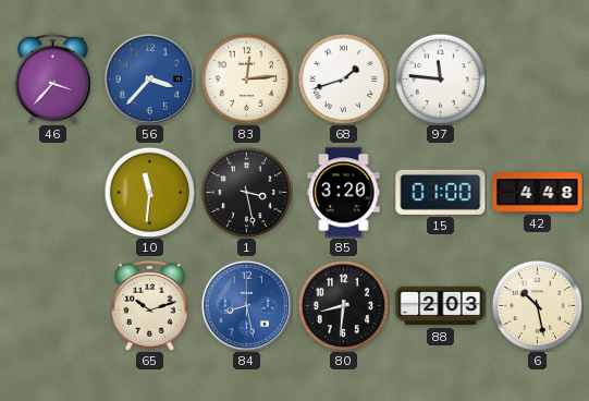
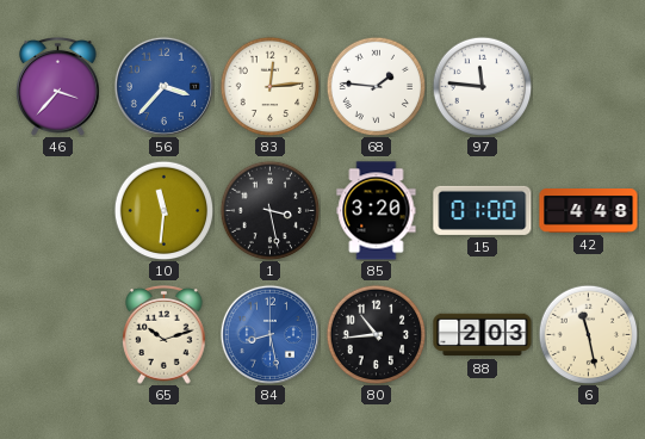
68: 1:42 -> 1:46 (376, 86)
80: 8:31 -> 10:44 (376, 334)
6: 10:28 -> 11:28 (588, 334)
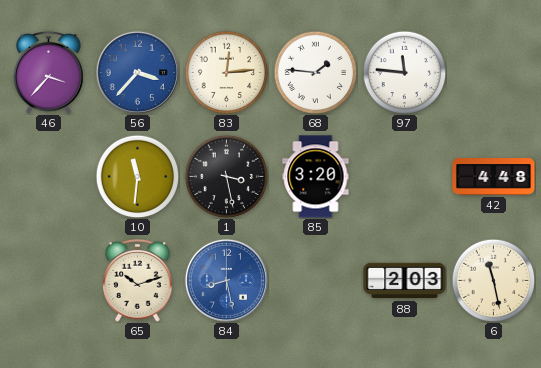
15: 01:00 -> none (483, 210)
80: 10:44 -> none (376, 334)
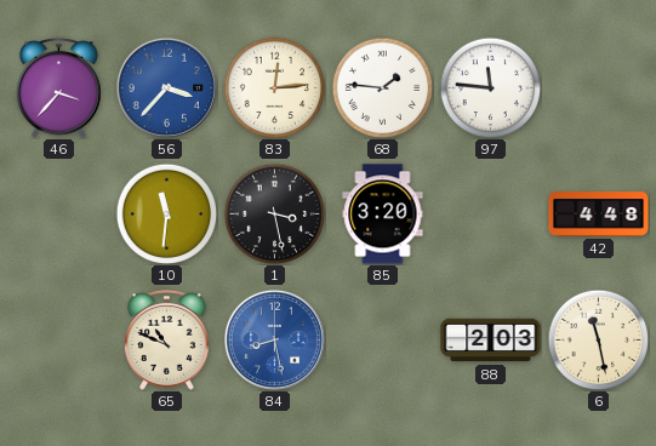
65: 10:12 -> 10:49 (167, 341)
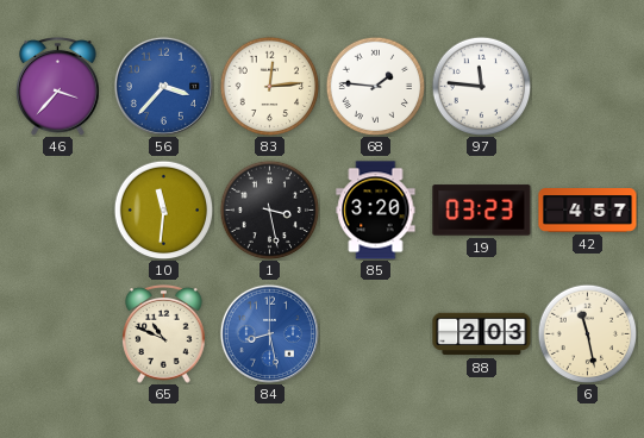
19: none -> 03:23 (482, 211)
42: 4:48 -> 4:57 (588, 211)
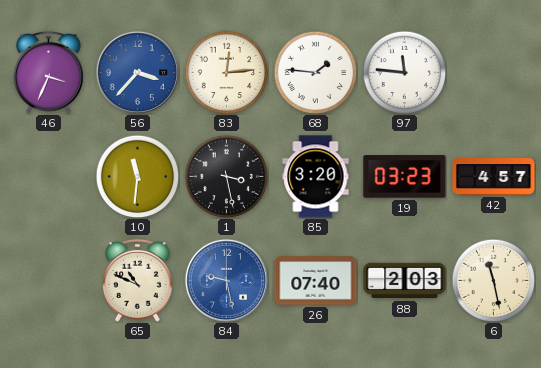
46: 3:37 -> 3:34 (49, 73)
84: 8:28 -> 9:28 (226, 280)
26: none -> 07:40 (316, 281)
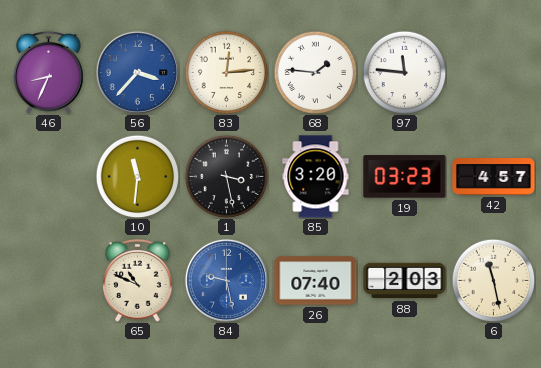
46: 3:34 -> 8:34 (49, 73)
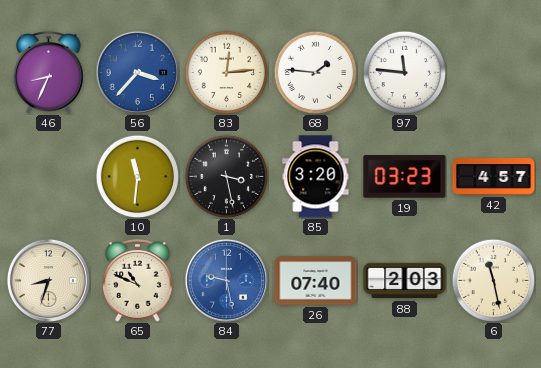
77: none -> 8:33 (48, 280)
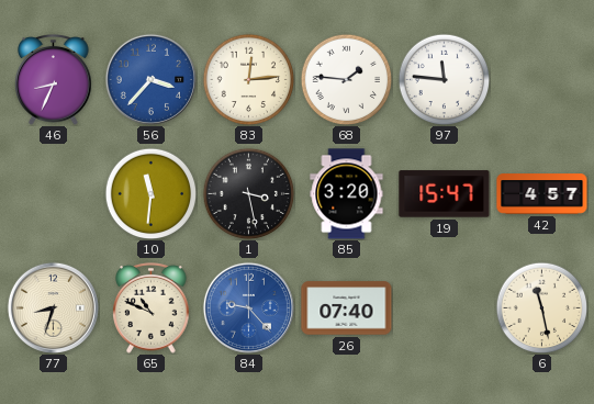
19: 03:23 -> 15:47 (445, 194)
84: 9:28 -> 9:23 (248, 307)
88: 2:03 -> none (405, 281)
